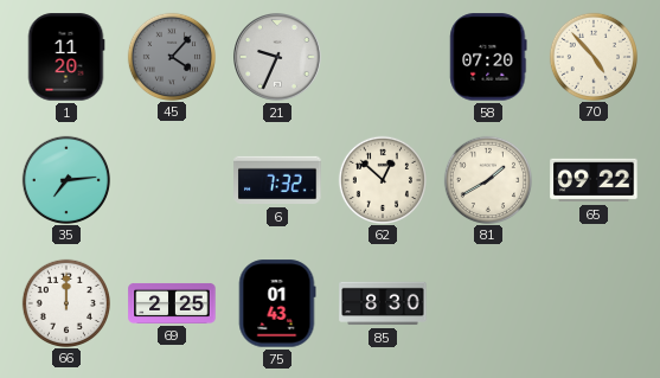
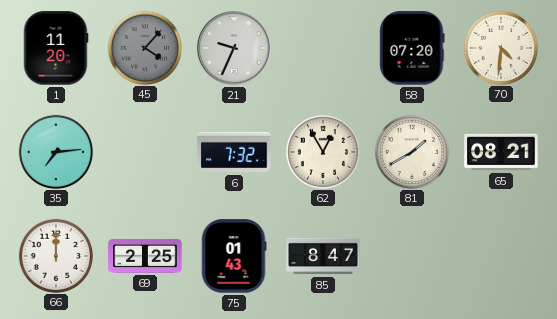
70: 4:53 -> 4:31 (500, 47)
62: 12:52 -> 12:55 (322, 151)
65: 09:22 -> 08:21 (501, 152)
85: 8:30 -> 8:47 (323, 256)
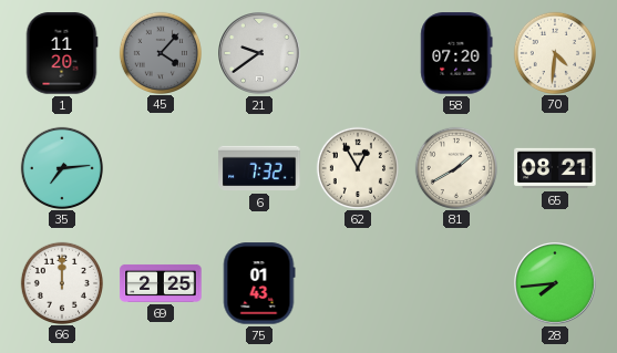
21: 9:34 -> 9:39 (260, 54)
85: 8:47 -> none (323, 256)
28: none -> 7:44 (556, 284)
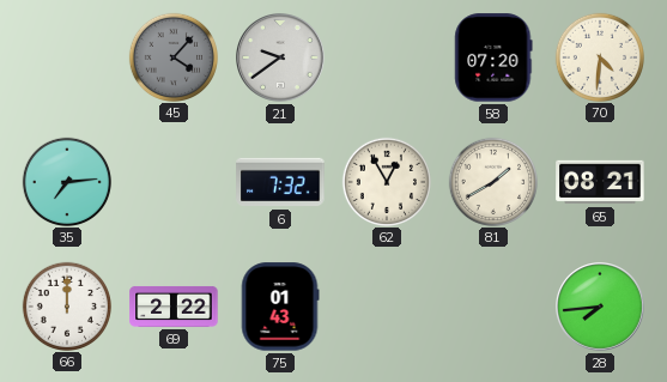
1: 11:20 -> none (62, 53)
69: 2:25 -> 2:22 (174, 307)
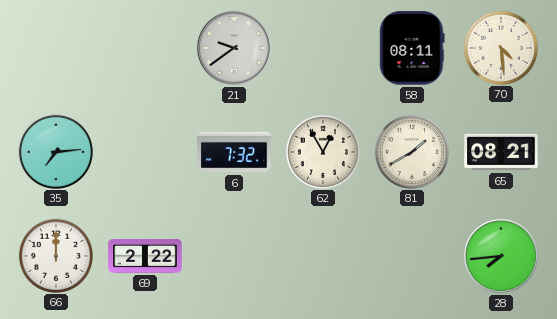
45: 4:07 -> none (172, 56)
58: 07:20 -> 08:11 (412, 48)
70: 4:31 -> 4:29 (500, 47)
75: 01:43 -> none (280, 307)
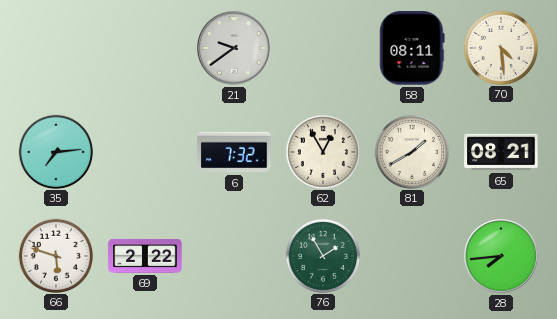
66: 12:00 -> 5:48 (55, 255)
76: none -> 1:55 (322, 255)
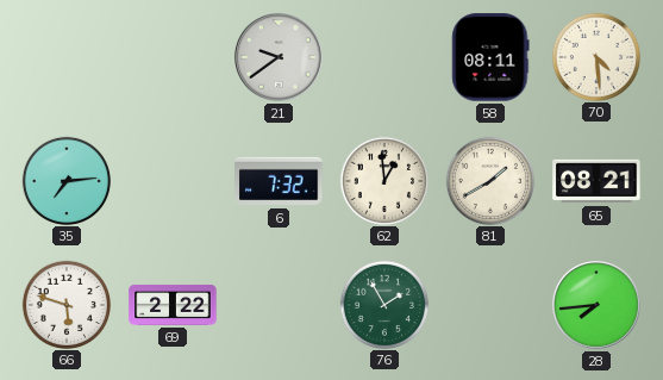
62: 12:55 -> 12:59 (383, 180)
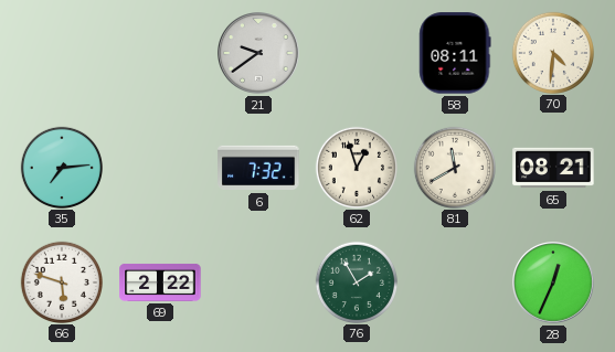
70: 4:29 -> 4:31 (552, 52)
62: 12:59 -> 12:57 (356, 167)
81: 1:40 -> 11:40 (454, 167)
28: 7:44 -> 12:34 (554, 284)
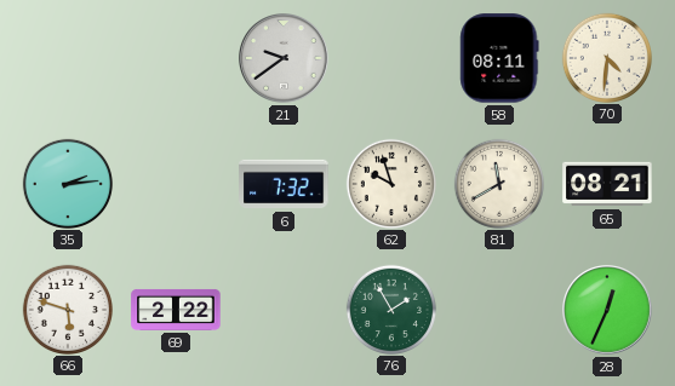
35: 7:14 -> 2:14 (67, 183)
62: 12:57 -> 9:57 (390, 183)
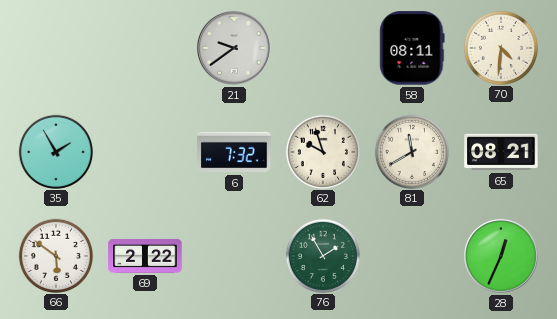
35: 2:14 -> 1:55 (55, 151)
66: 5:48 -> 5:51 (55, 255)
